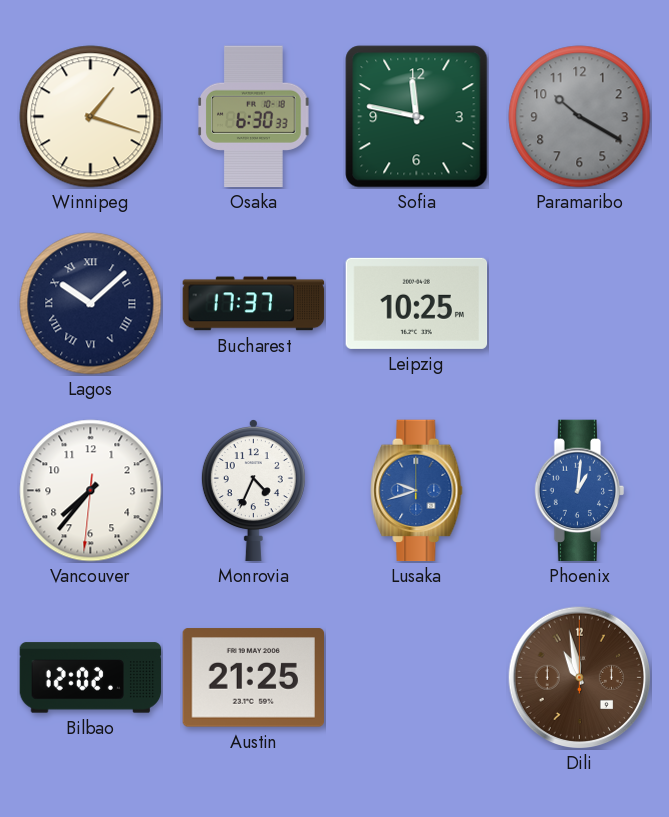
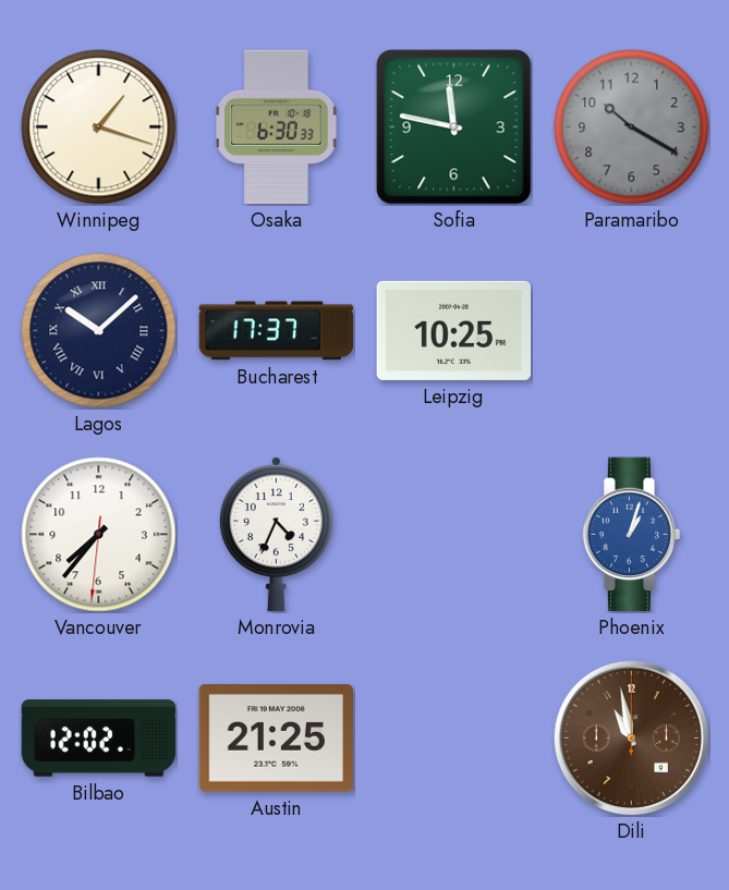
Lusaka: 9:42 -> none (417, 491)
Phoenix: 1:01 -> 1:03 (632, 535)
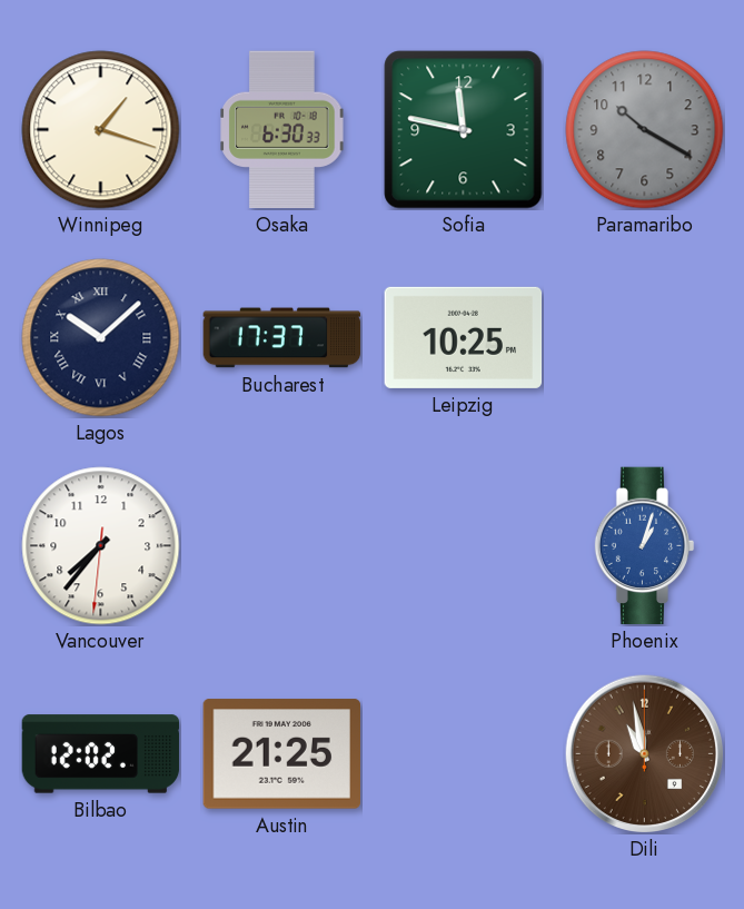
Monrovia: 4:34 -> none (276, 535)
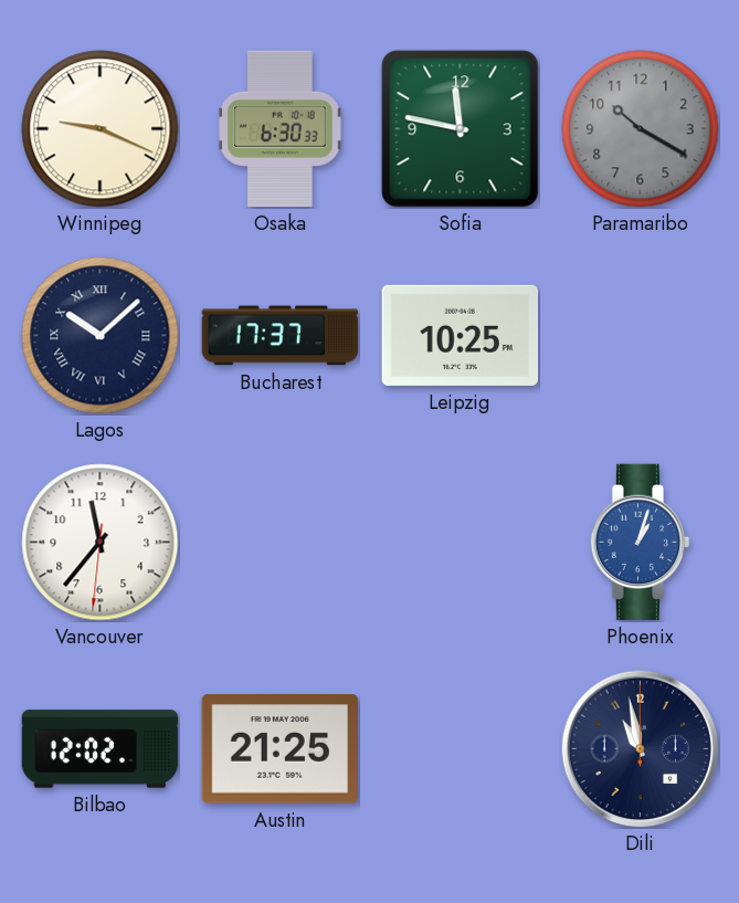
Winnipeg: 1:18 -> 9:19 (101, 129)
Vancouver: 7:36 -> 11:36 (101, 543)
Dili dial: brown -> navy (640, 748)
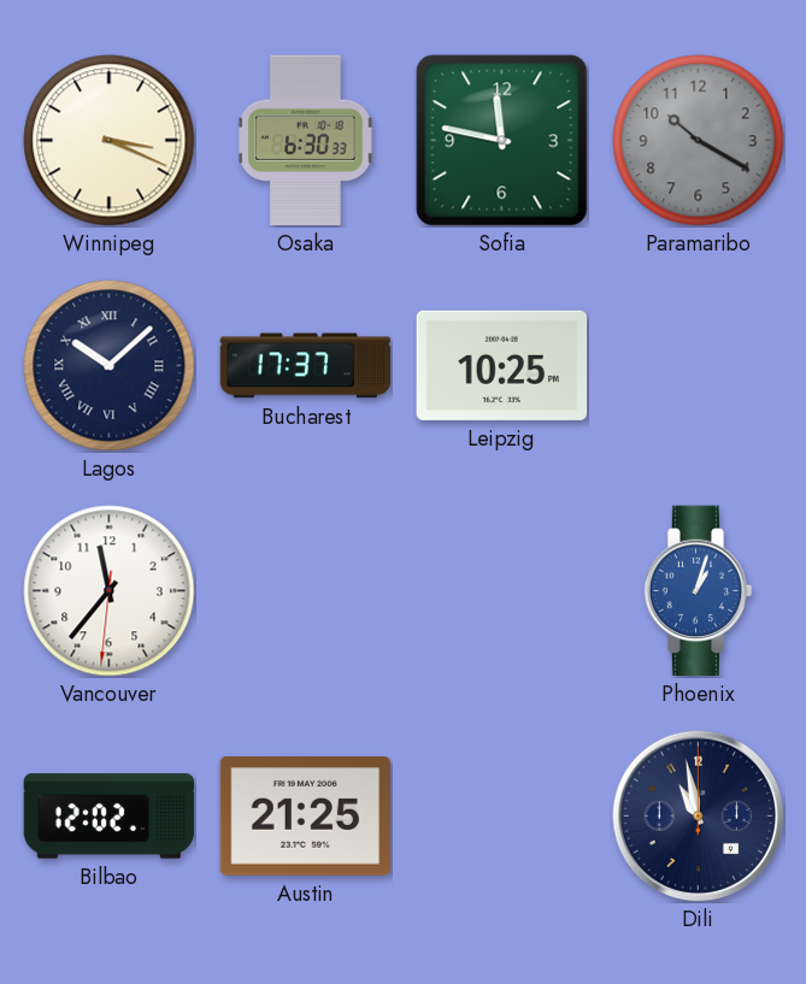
Winnipeg: 9:19 -> 3:19 (110, 141)
